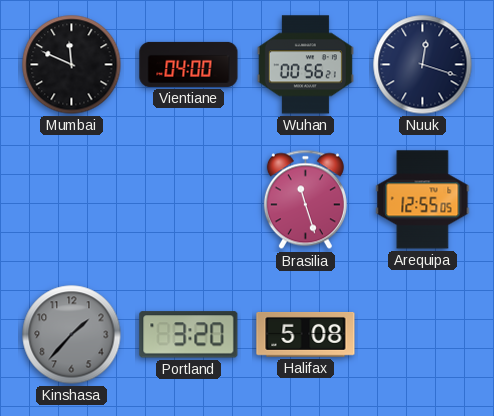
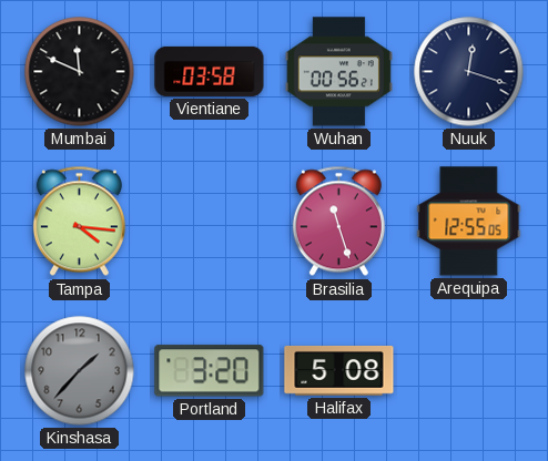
Vientiane: 04:00 -> 03:58 (210, 71)
Tampa: none -> 4:16 (79, 222)
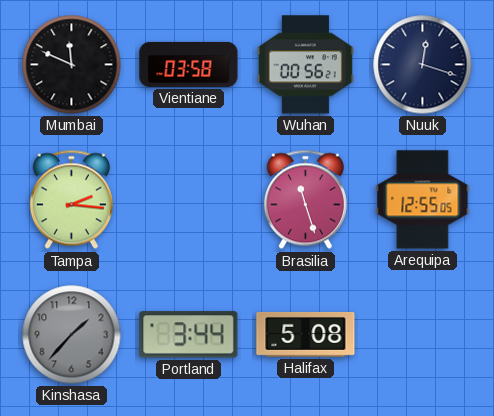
Tampa: 4:16 -> 2:16 (71, 200)
Portland: 3:20 -> 3:44 (189, 335)
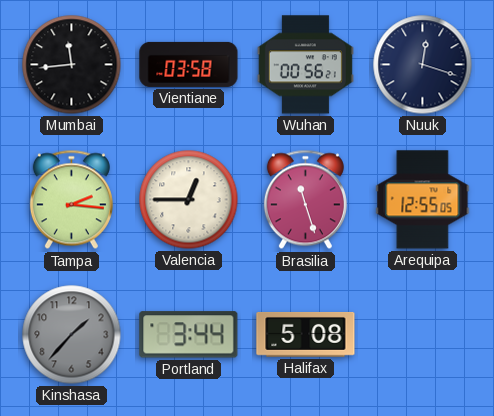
Mumbai: 11:49 -> 11:44 (72, 65)
Valencia: none -> 12:45 (189, 200)
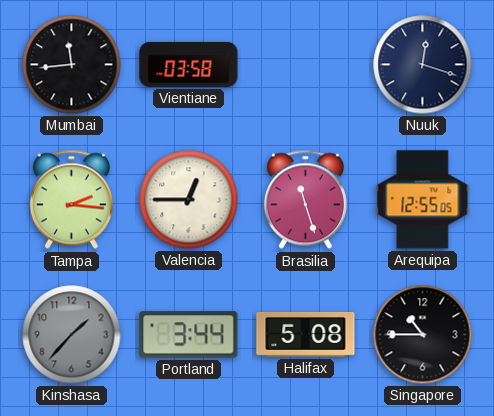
Wuhan: 00:56 -> none (305, 65)
Singapore: none -> 10:45 (423, 335)
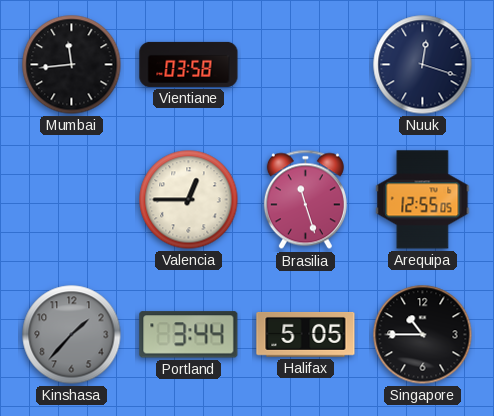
Tampa: 2:16 -> none (71, 200)
Halifax: 5:08 -> 5:05 (306, 335)
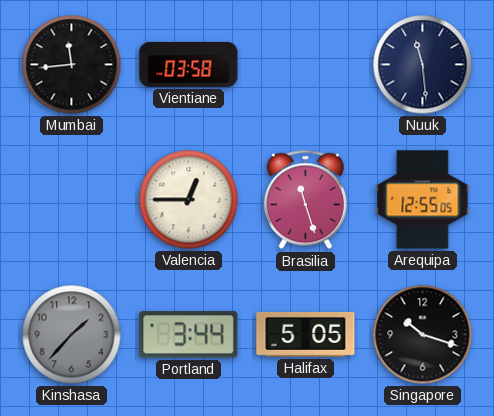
Nuuk: 12:18 -> 11:29 (423, 65)
Singapore: 10:45 -> 10:18 (423, 335)
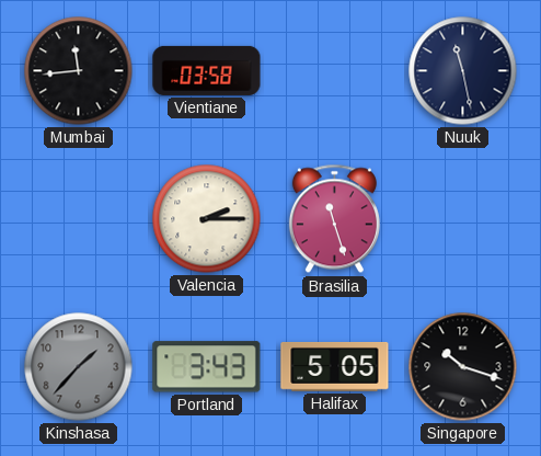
Nuuk: 11:29 -> 11:28 (463, 71)
Valencia: 12:45 -> 2:15 (207, 219)
Arequipa: 12:55 -> none (423, 200)
Portland: 3:44 -> 3:43 (207, 367)
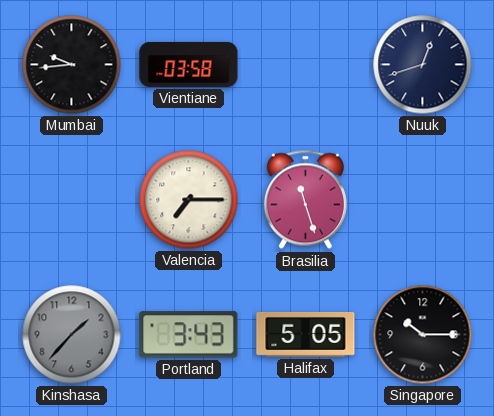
Mumbai: 11:44 -> 9:44 (72, 65)
Nuuk: 11:28 -> 12:42 (423, 65)
Valencia: 2:15 -> 7:15 (189, 200)
Singapore: 10:18 -> 10:15 (423, 335)
